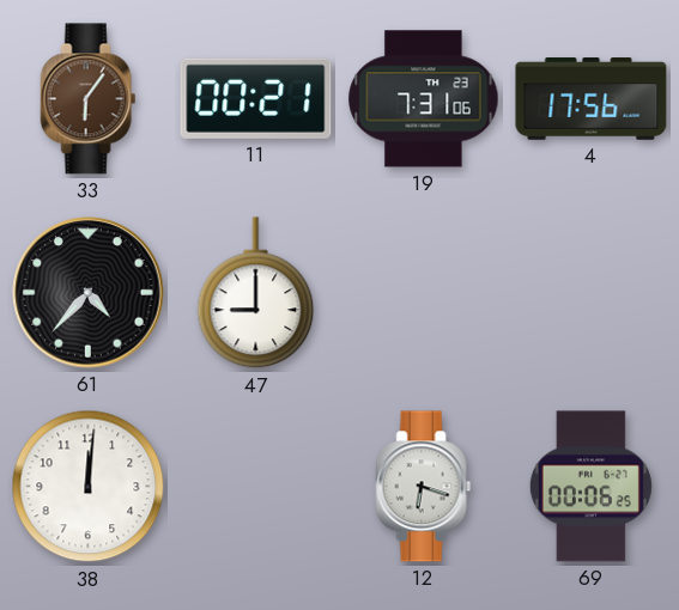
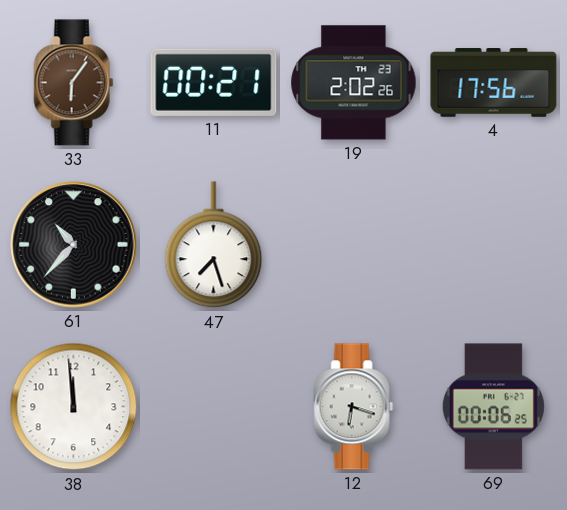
19: 7:31 -> 2:02 (354, 83)
61: 4:37 -> 10:37 (74, 245)
47: 9:00 -> 7:27 (214, 245)
38: 12:01 -> 11:59 (74, 407)
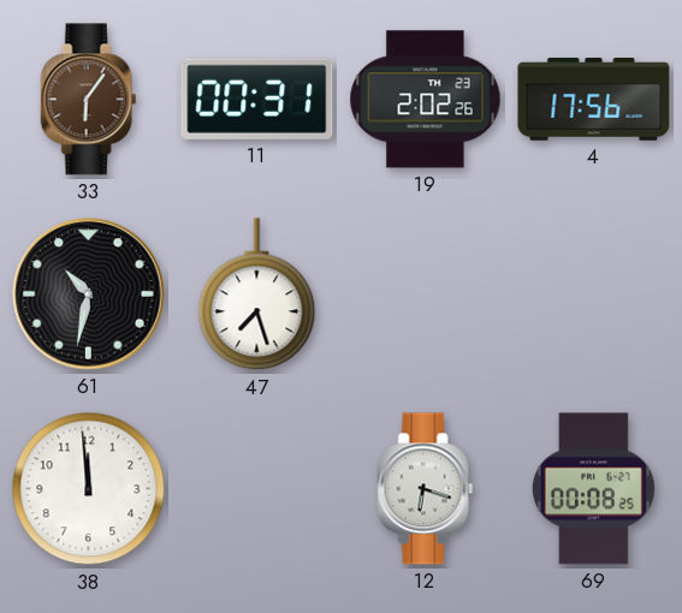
11: 00:21 -> 00:31 (257, 99)
61: 10:37 -> 10:32 (89, 294)
69: 00:06 -> 00:08 (593, 489)
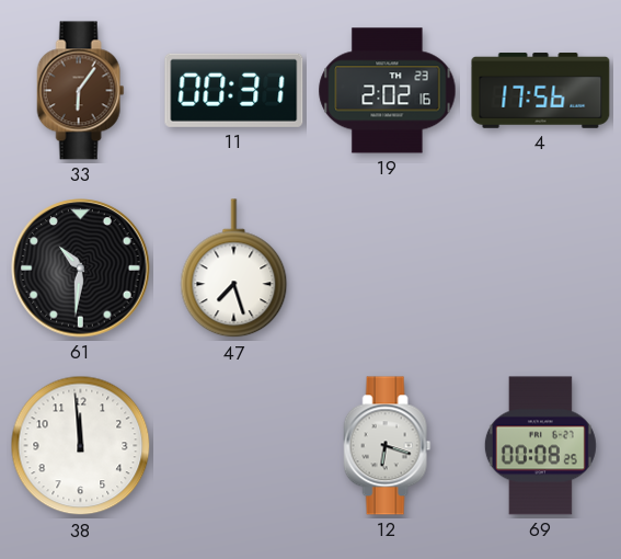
19: 2:02:26 -> 2:02:16 (388, 91)
61: 10:32 -> 10:31 (81, 269)
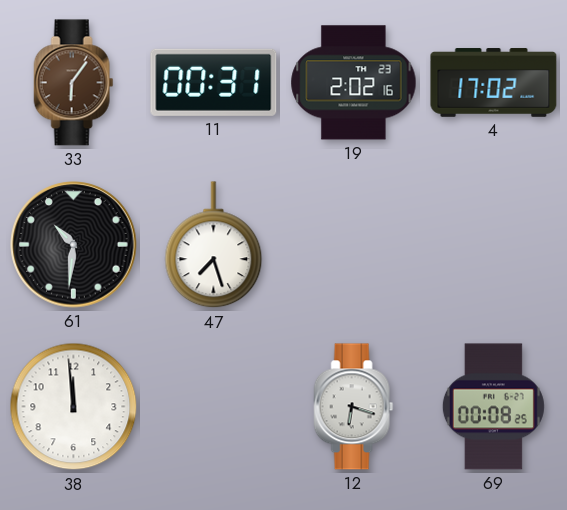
4: 17:56 -> 17:02 (494, 83)
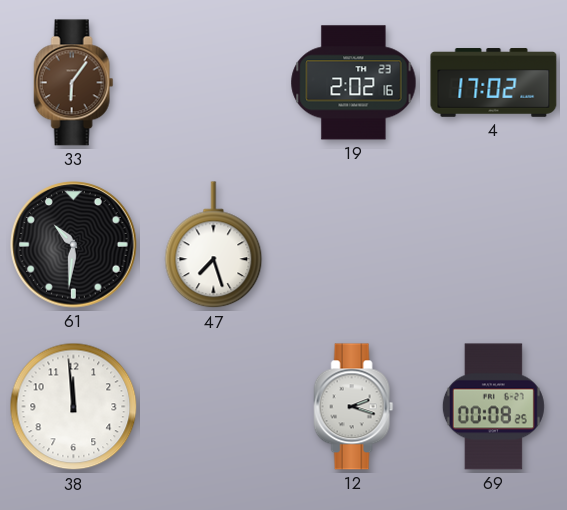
11: 00:31 -> none (214, 82)
12: 6:18 -> 2:18 (354, 407)
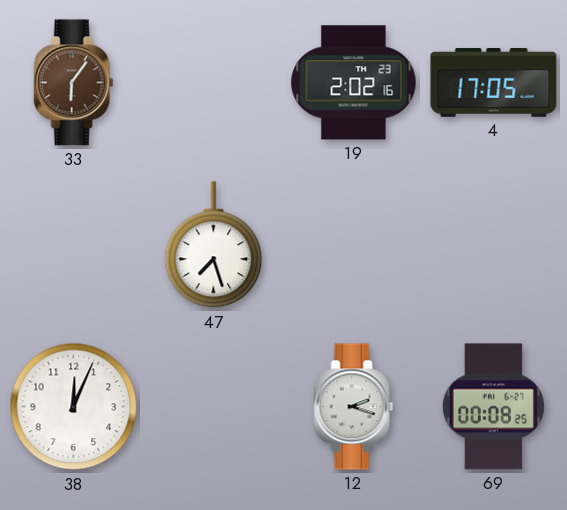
4: 17:02 -> 17:05 (494, 83)
61: 10:31 -> none (74, 245)
38: 11:59 -> 12:04 (74, 407)
